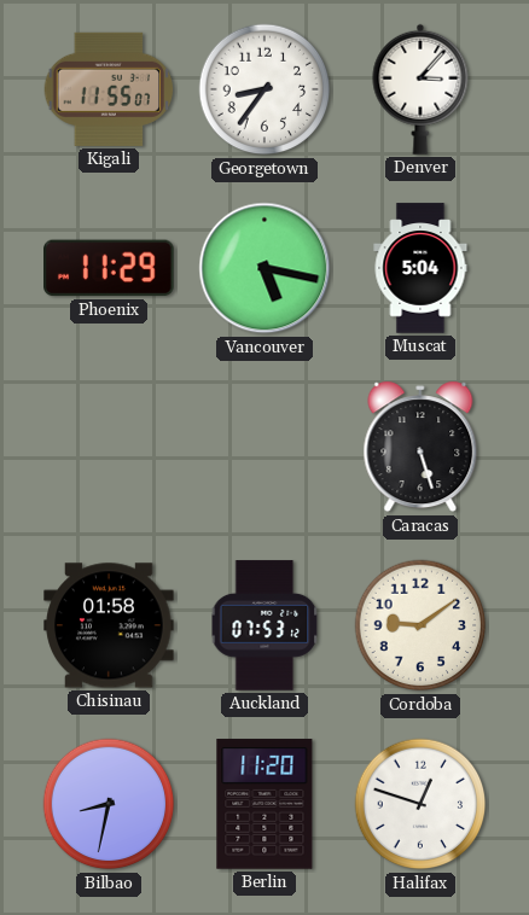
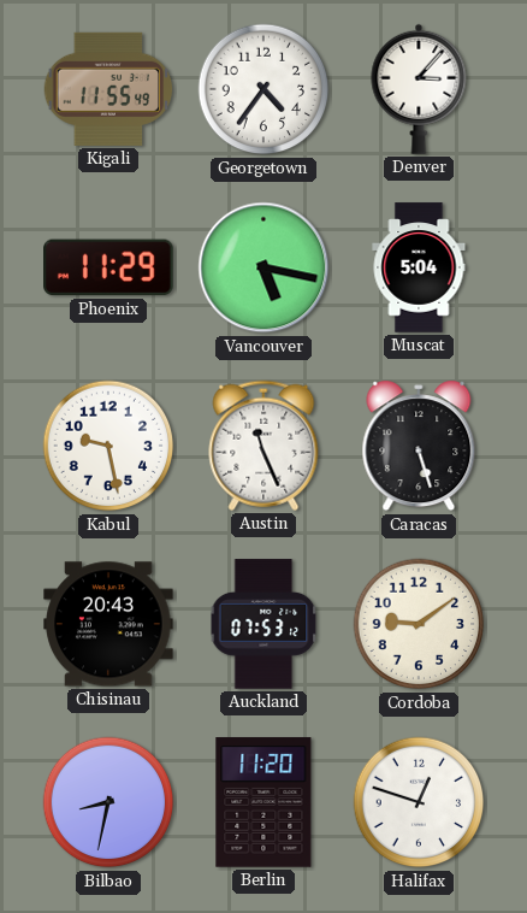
Kigali: 11:55:07 -> 11:55:49 (108, 89)
Georgetown: 8:36 -> 4:36 (263, 89)
Kabul: none -> 9:28 (108, 446)
Austin: none -> 11:26 (263, 446)
Chisinau: 01:58 -> 20:43 (108, 624)
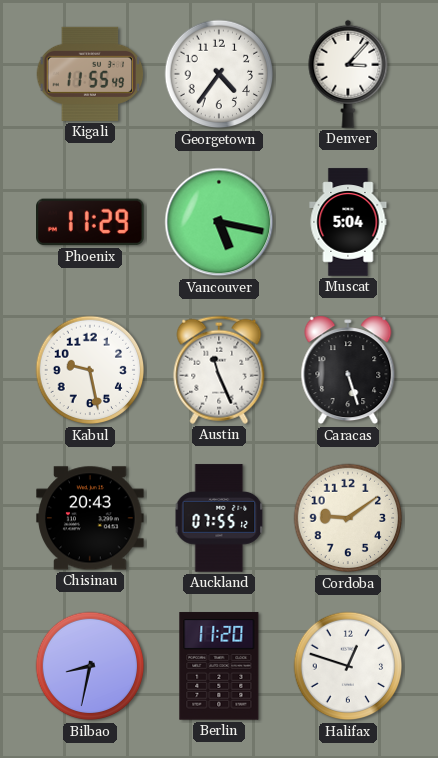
Auckland: 07:53 -> 07:55 (219, 518)
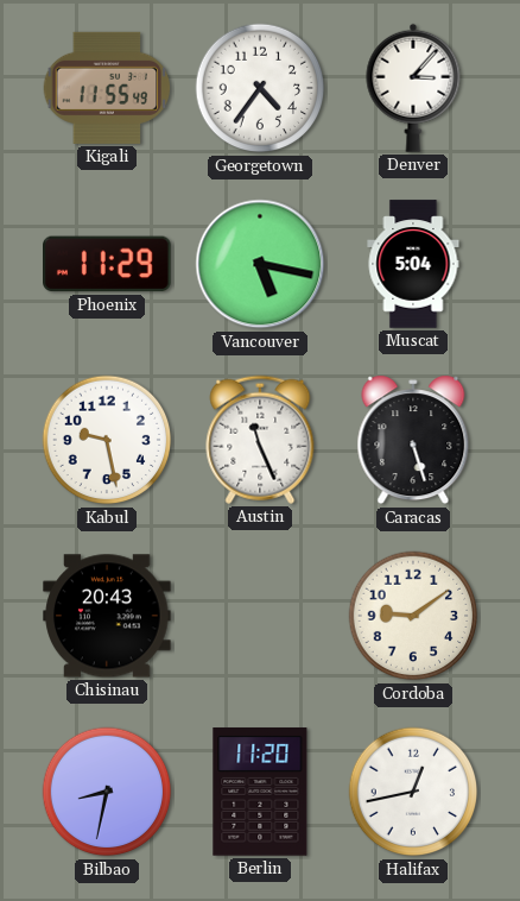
Auckland: 07:55 -> none (219, 518)
Halifax: 12:48 -> 12:43 (413, 792)
